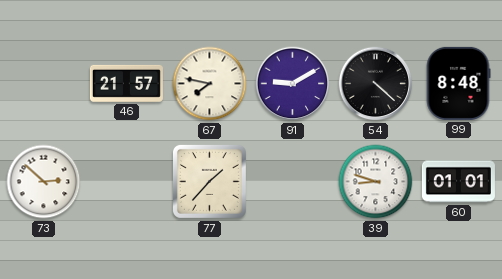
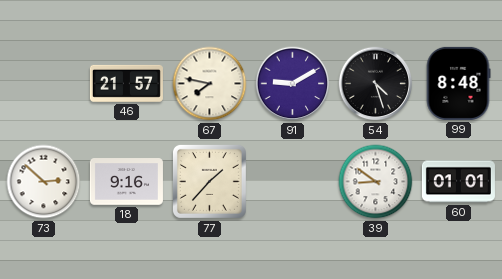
54: 4:22 -> 4:27 (376, 84)
18: none -> 9:16 (126, 182)
39: 8:48 -> 8:51 (376, 182)
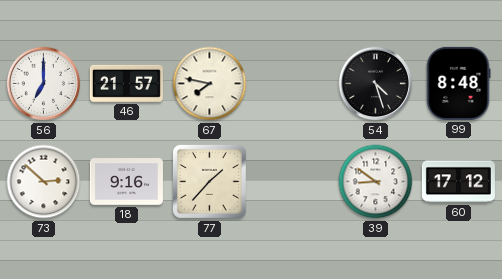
56: none -> 7:00 (44, 84)
91: 9:10 -> none (293, 84)
60: 01:01 -> 17:12 (458, 182)
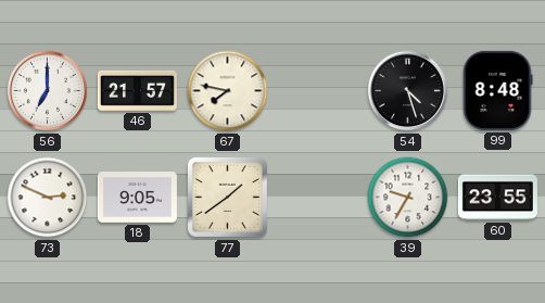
73: 2:52 -> 2:49 (48, 198)
18: 9:16 -> 9:05 (137, 198)
77: 1:37 -> 1:39 (227, 197)
39: 8:51 -> 9:35 (408, 198)
60: 17:12 -> 23:55 (497, 198)
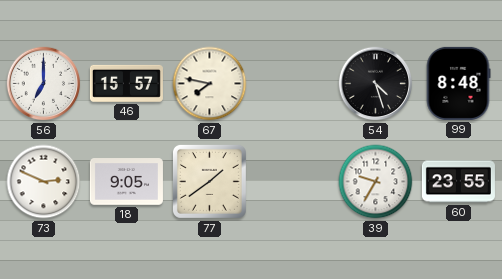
46: 21:57 -> 15:57 (126, 83)
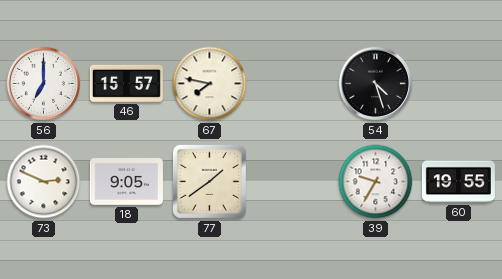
99: 8:48 -> none (458, 83)
60: 23:55 -> 19:55 (458, 182)
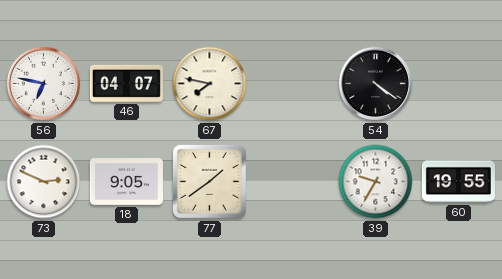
56: 7:00 -> 6:47 (44, 84)
46: 15:57 -> 04:07 (126, 83)
54: 4:27 -> 4:21 (376, 84)
